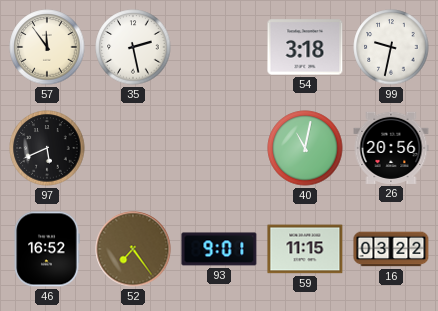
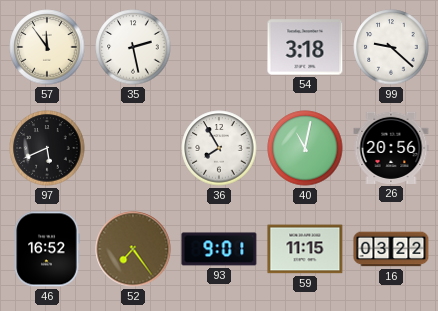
99: 9:32 -> 9:22 (391, 47)
36: none -> 7:55 (219, 148)
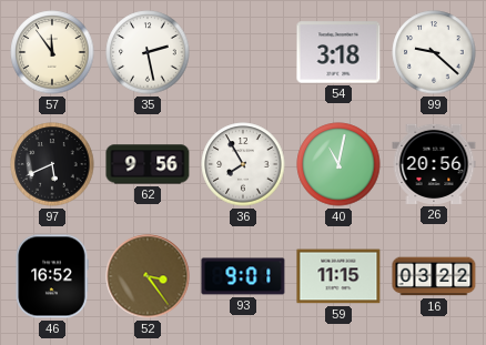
62: none -> 9:56 (148, 164)
52: 7:24 -> 3:24 (148, 276)
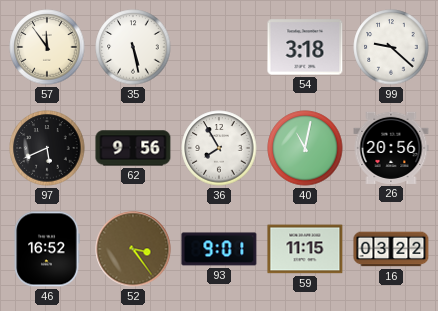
35: 2:28 -> 5:28 (133, 47)
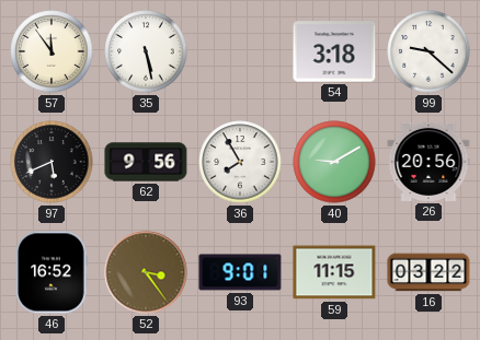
40: 11:02 -> 9:10 (334, 162)
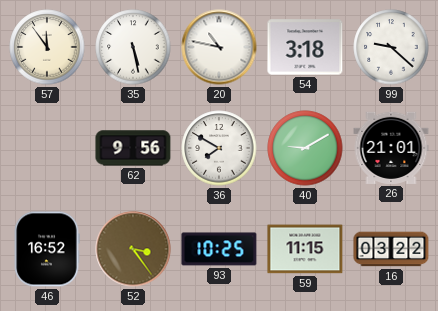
20: none -> 10:47 (219, 47)
97: 5:41 -> none (52, 162)
36: 7:55 -> 7:50 (219, 148)
26: 20:56 -> 21:01 (391, 148)
93: 9:01 -> 10:25 (219, 249)
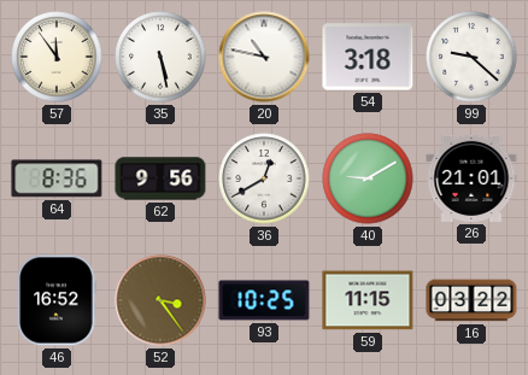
64: none -> 8:36 (57, 178)
36: 7:50 -> 12:40 (264, 178)
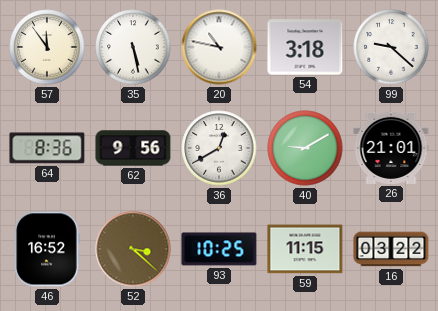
52: 3:24 -> 3:22 (133, 249)
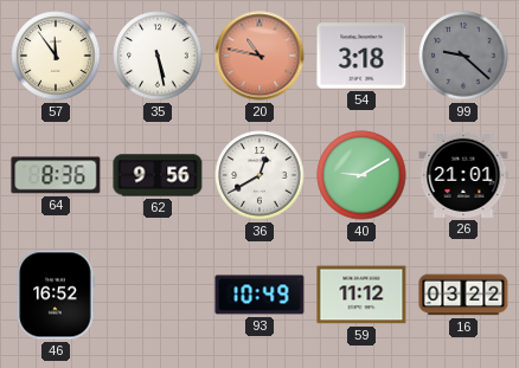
20 dial: white -> salmon (259, 56)
99 dial: white -> grey (463, 56)
52: 3:22 -> none (133, 249)
93: 10:25 -> 10:49 (259, 295)
59: 11:15 -> 11:12 (361, 295)
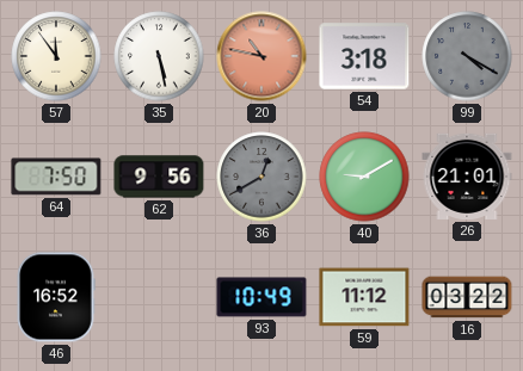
99: 9:22 -> 4:20 (467, 56)
64: 8:36 -> 7:50 (56, 177)
36 dial: white -> grey (261, 177)
